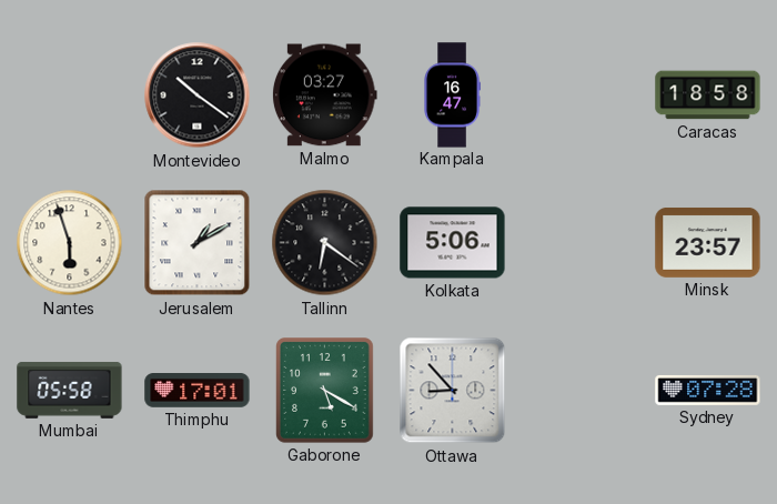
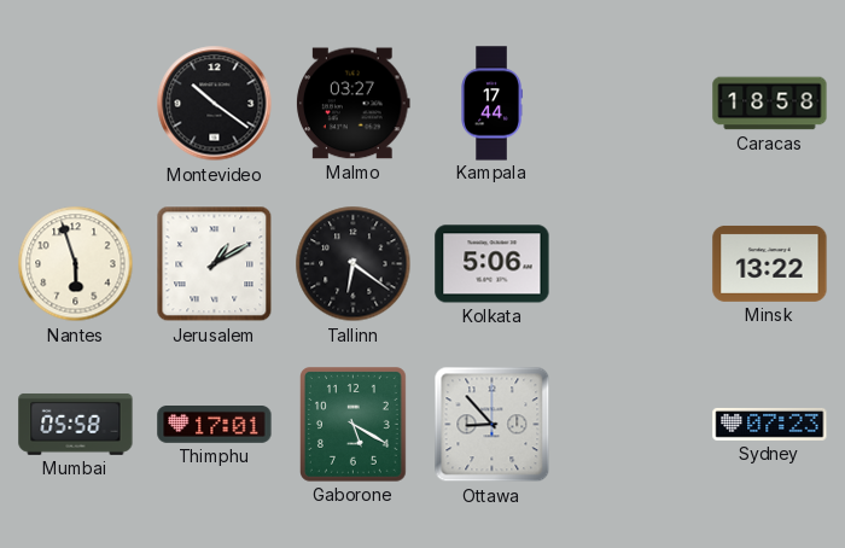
Kampala: 16:47 -> 17:44 (491, 104)
Minsk: 23:57 -> 13:22 (770, 263)
Sydney: 07:28 -> 07:23 (770, 424)
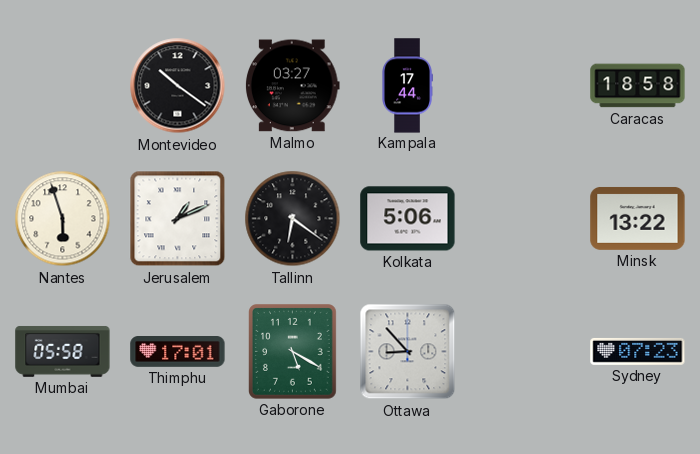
Jerusalem: 1:10 -> 1:11 (178, 219)
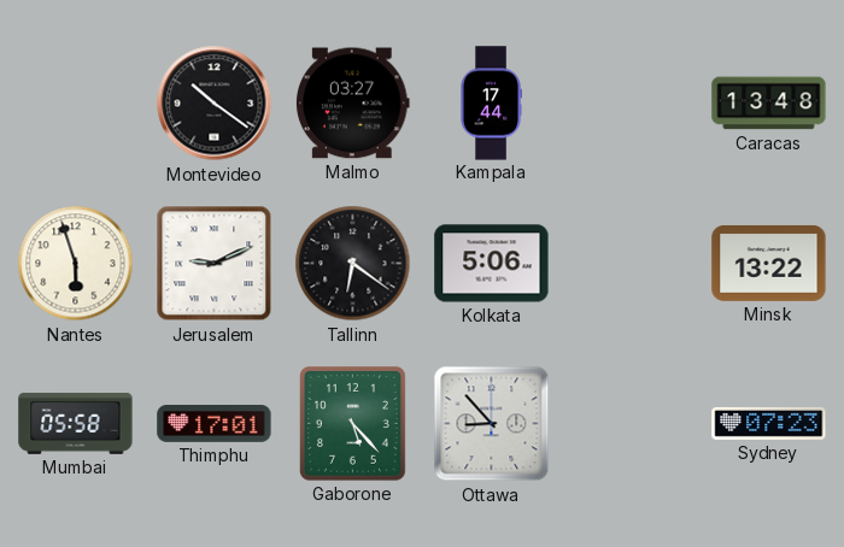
Caracas: 18:58 -> 13:48 (769, 104)
Jerusalem: 1:11 -> 9:11 (215, 264)
Gaborone: 5:20 -> 5:23 (353, 424)
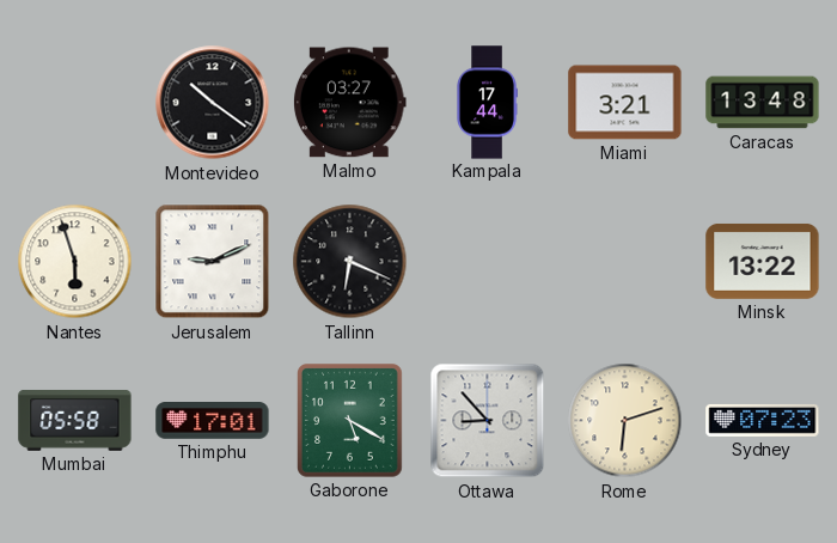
Miami: none -> 3:21 (625, 103)
Tallinn: 6:21 -> 6:19 (350, 262)
Kolkata: 5:06 -> none (492, 264)
Gaborone: 5:23 -> 5:20 (350, 421)
Rome: none -> 6:12 (625, 421)
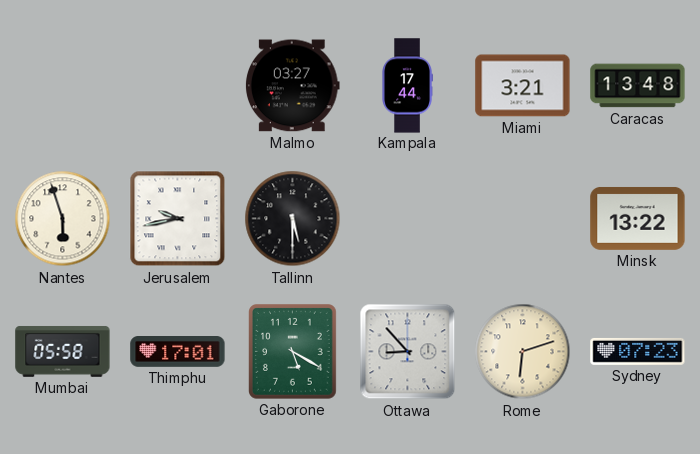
Montevideo: 10:21 -> none (213, 103)
Jerusalem: 9:11 -> 9:43 (178, 219)
Tallinn: 6:19 -> 5:30 (293, 219)
